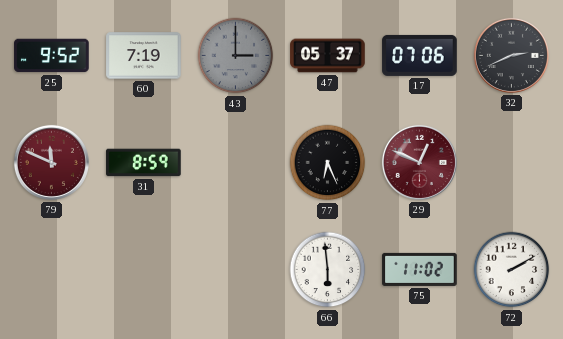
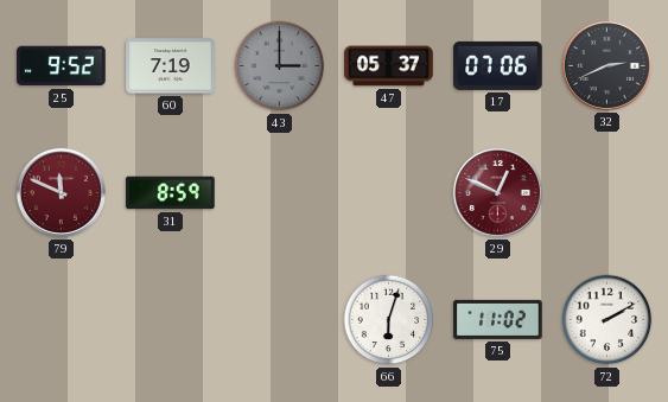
77: 6:26 -> none (328, 163)
66: 5:59 -> 6:03 (389, 320)
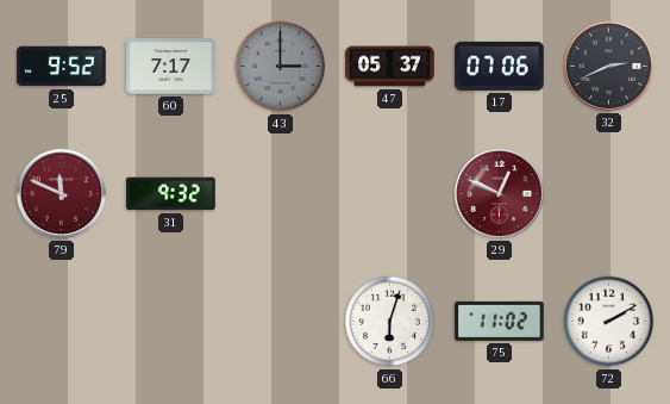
60: 7:19 -> 7:17 (171, 67)
31: 8:59 -> 9:32 (171, 194)
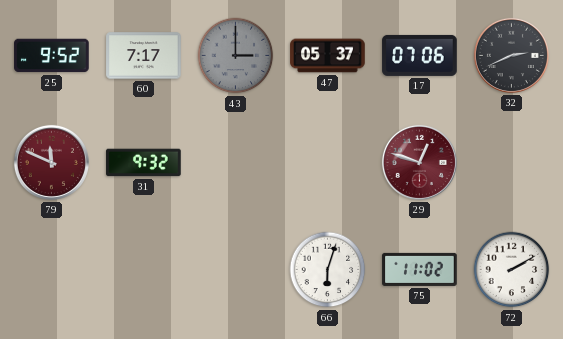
29: 12:49 -> 12:48 (419, 162)
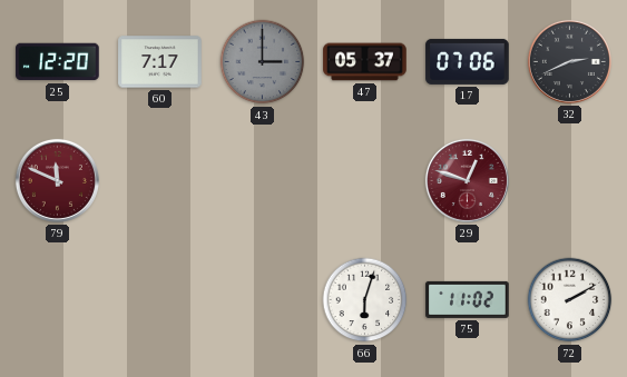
25: 9:52 -> 12:20 (58, 62)
31: 9:32 -> none (144, 163)
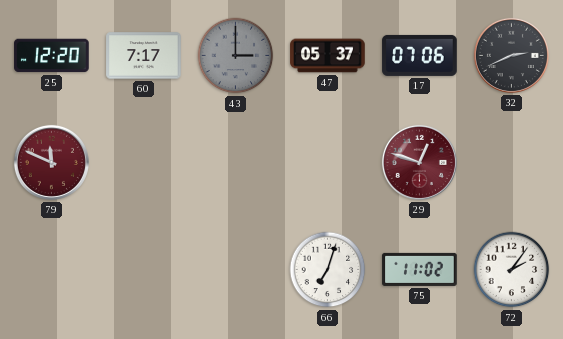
66: 6:03 -> 7:03 (328, 270)
72: 2:10 -> 2:06 (512, 270)
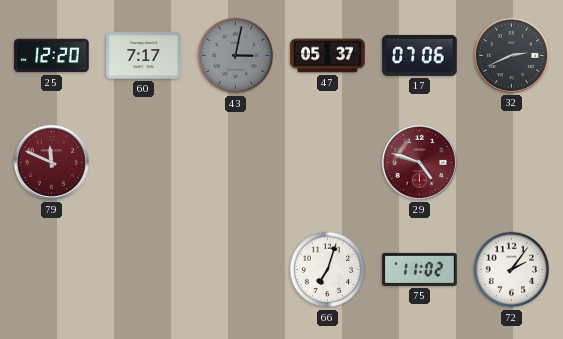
43: 3:00 -> 3:02 (236, 56)
29: 12:48 -> 4:48 (419, 162)
